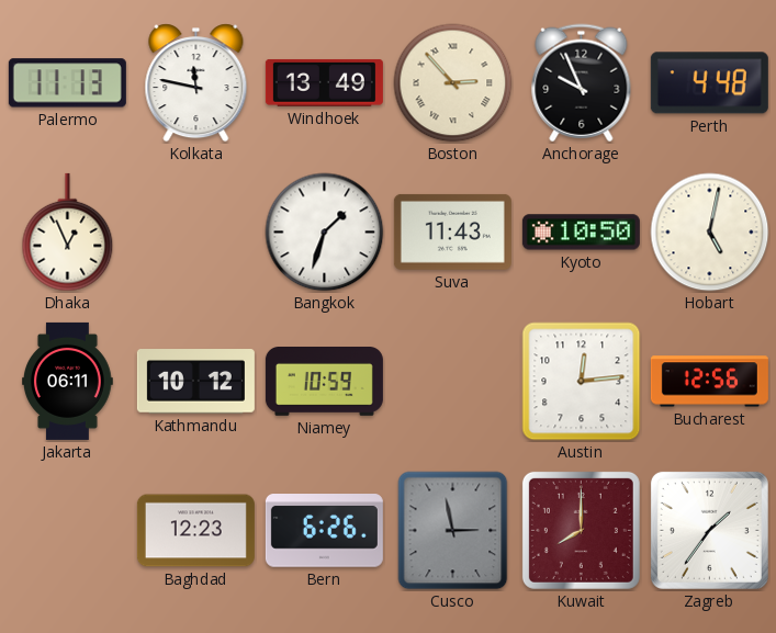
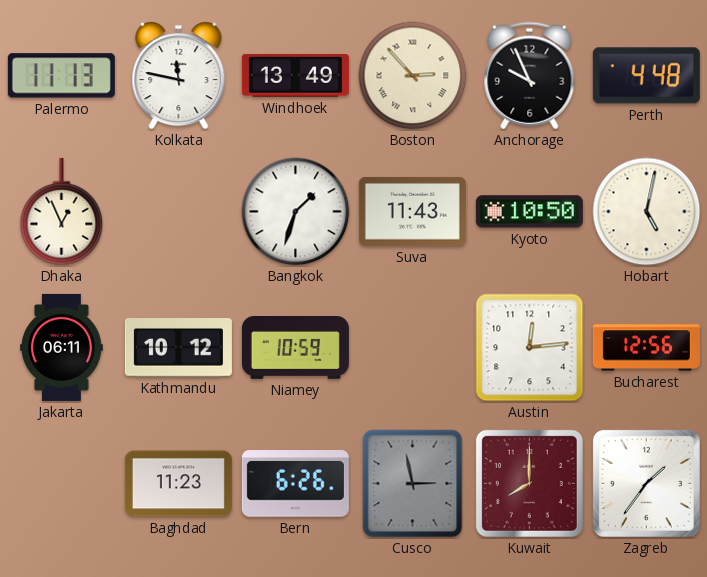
Baghdad: 12:23 -> 11:23 (178, 484)
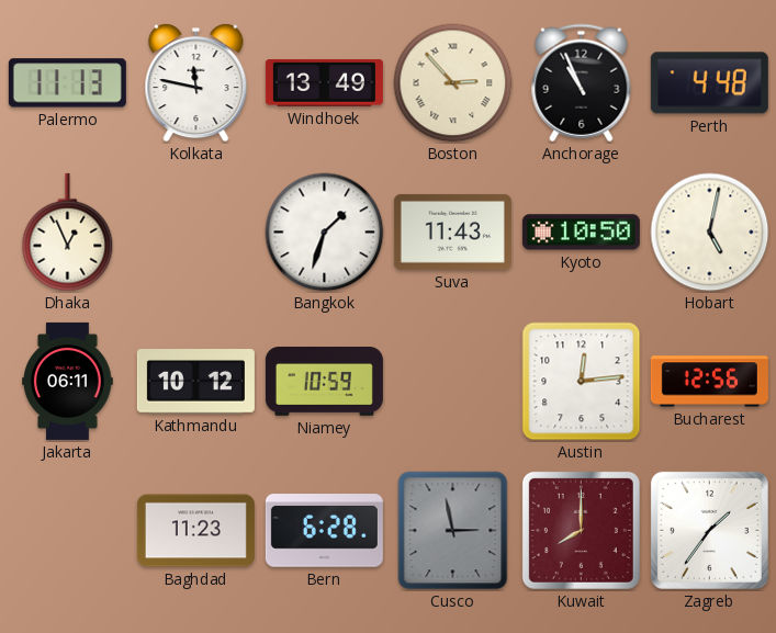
Anchorage: 9:56 -> 10:56 (582, 83)
Bern: 6:26 -> 6:28 (324, 531)
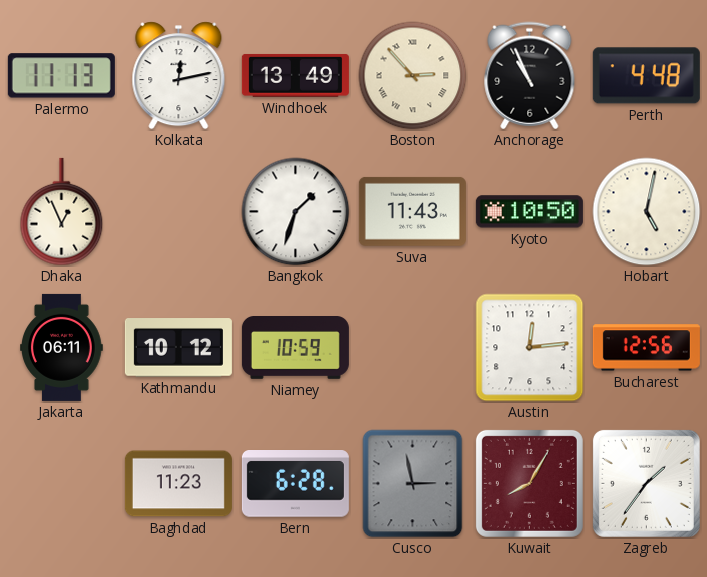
Kolkata: 11:47 -> 12:13 (179, 76)
Kuwait: 8:00 -> 8:05 (529, 483)
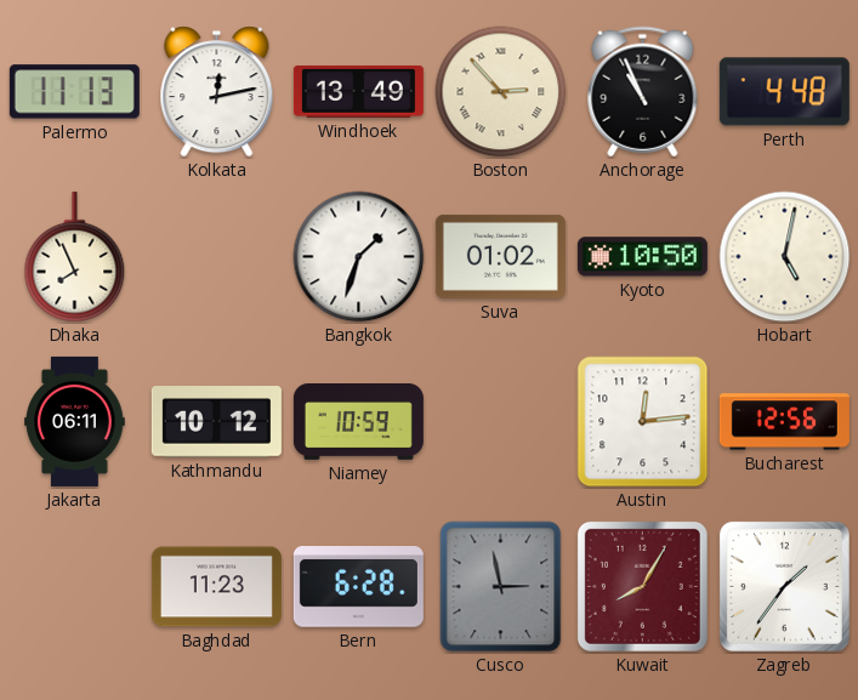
Dhaka: 12:56 -> 7:56 (75, 257)
Suva: 11:43 -> 01:02 (500, 256)
